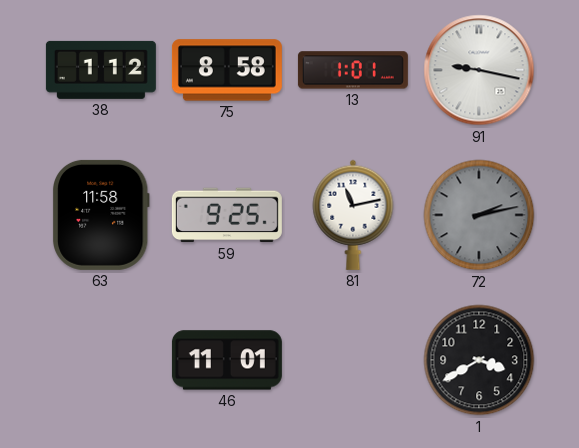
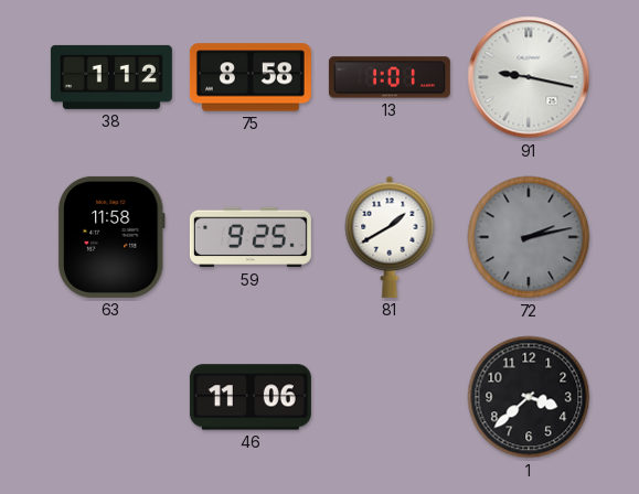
81: 11:13 -> 1:40 (390, 237)
46: 11:01 -> 11:06 (251, 397)
1: 3:40 -> 3:38 (529, 397)
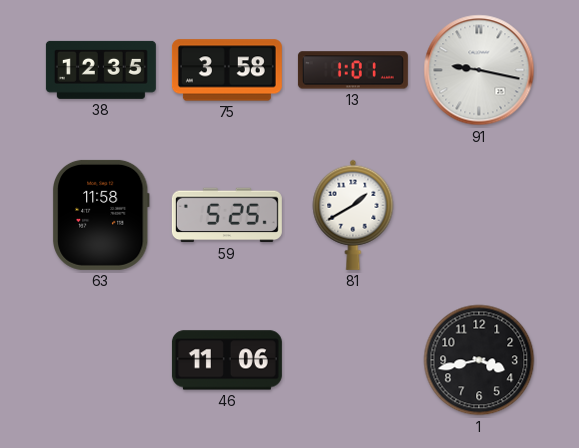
38: 1:12 -> 12:35 (101, 70)
75: 8:58 -> 3:58 (227, 70)
59: 9:25 -> 5:25 (227, 215)
72: 2:13 -> none (529, 237)
1: 3:38 -> 3:43 (479, 360)
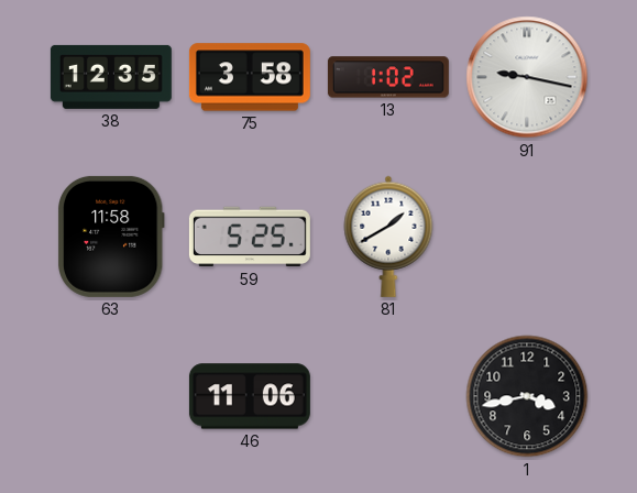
13: 1:01 -> 1:02 (388, 77)
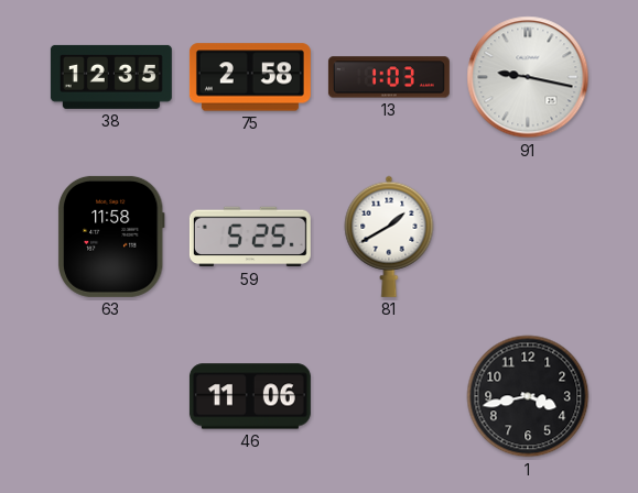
75: 3:58 -> 2:58 (250, 77)
13: 1:02 -> 1:03 (389, 77)
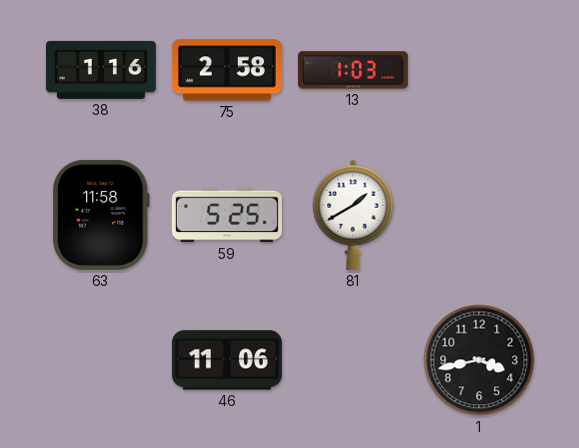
38: 12:35 -> 1:16 (101, 70)
91: 9:17 -> none (528, 77)
